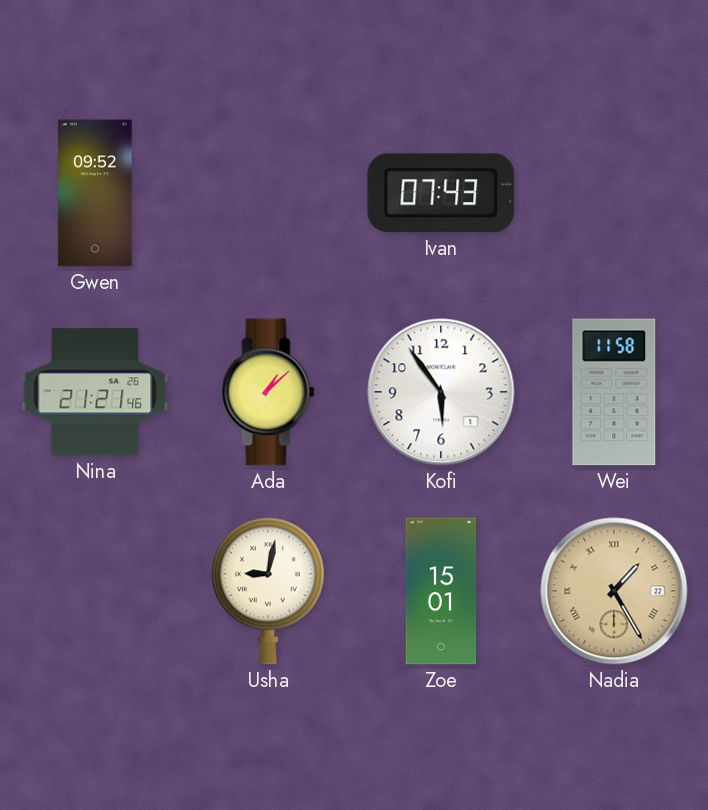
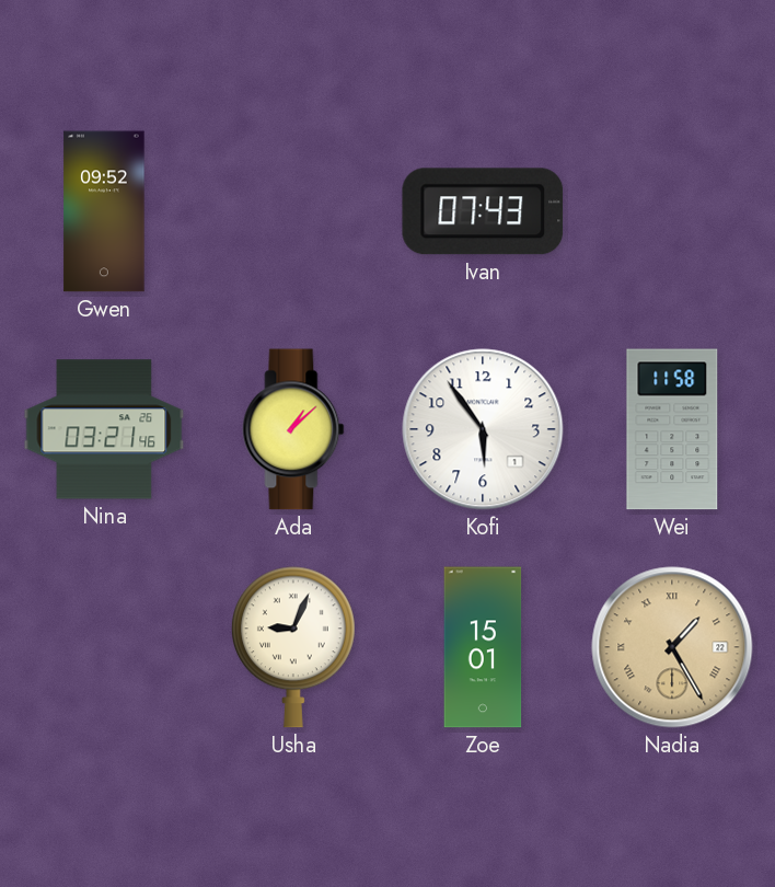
Nina: 21:21 -> 03:21 (104, 429)
Usha: 9:02 -> 9:04 (293, 647)
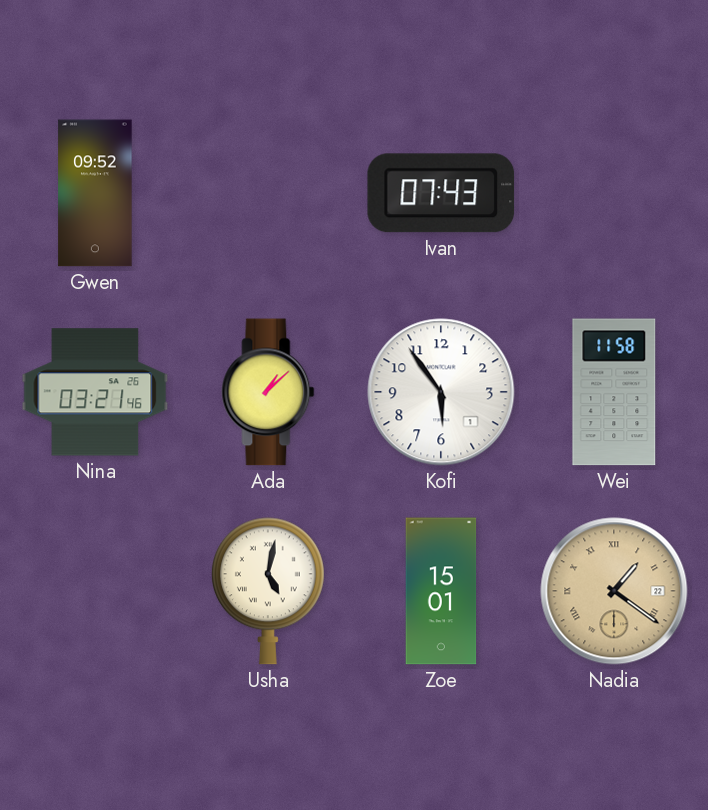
Usha: 9:04 -> 5:02 (268, 591)
Nadia: 1:25 -> 1:21 (614, 591)
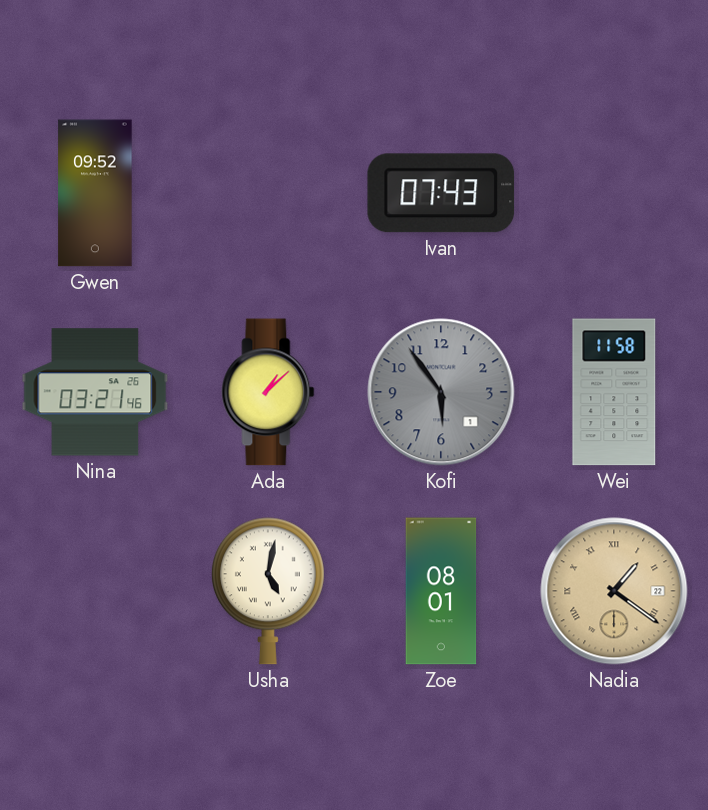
Kofi dial: white -> grey (441, 392)
Zoe: 15:01 -> 08:01 (441, 591)
